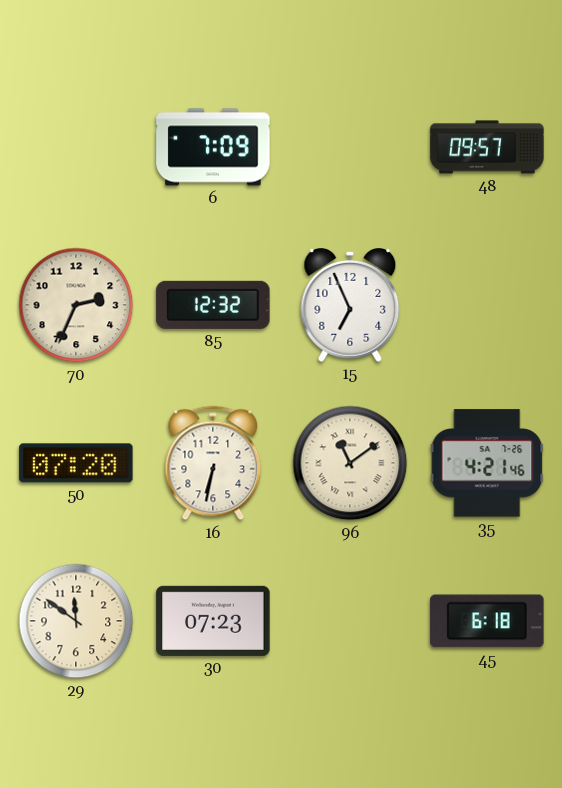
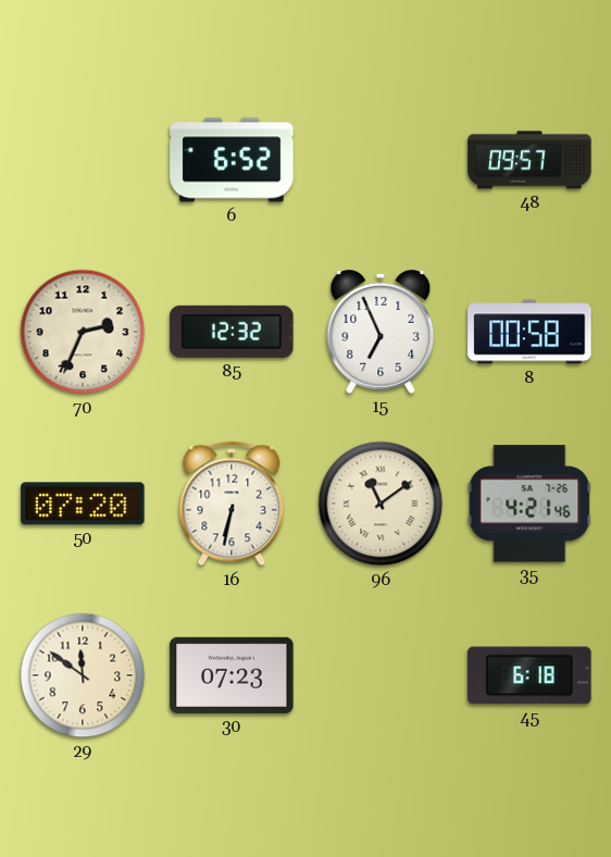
6: 7:09 -> 6:52 (232, 160)
8: none -> 00:58 (529, 332)
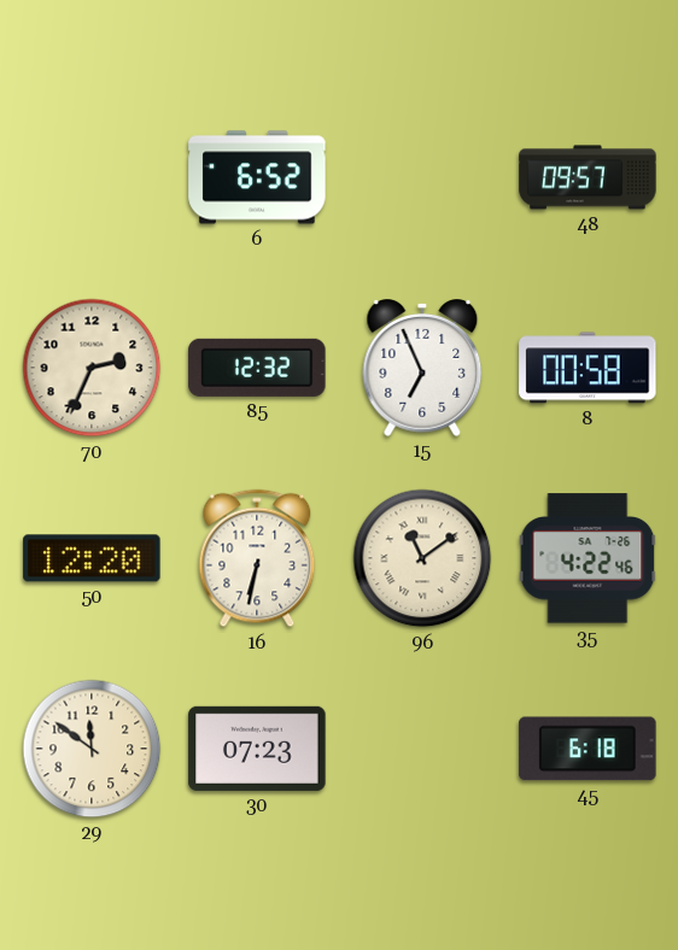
50: 07:20 -> 12:20 (92, 558)
35: 4:21 -> 4:22 (588, 558)
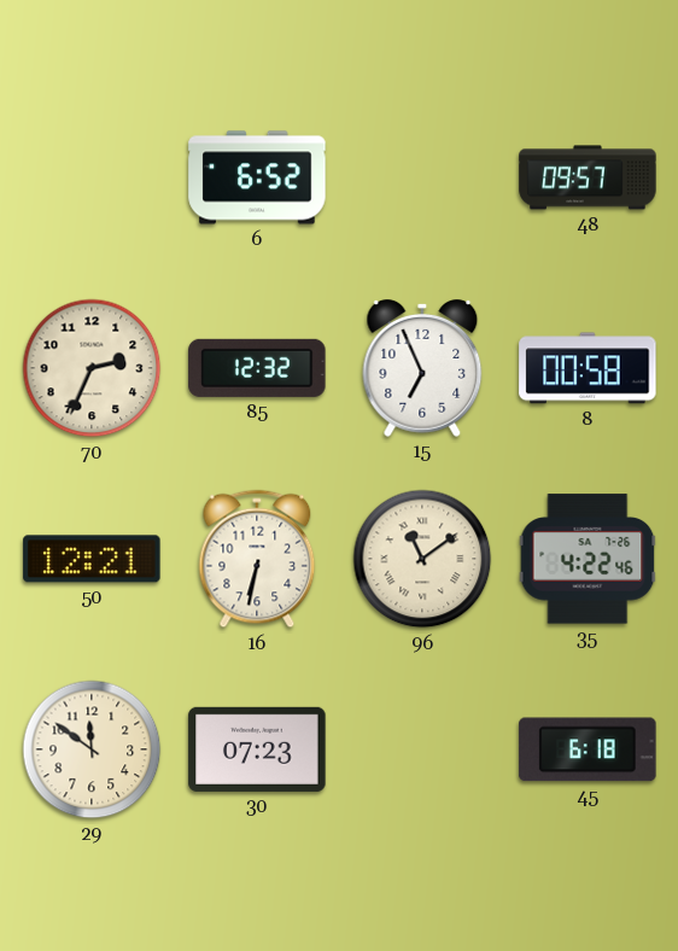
50: 12:20 -> 12:21 (92, 559)
